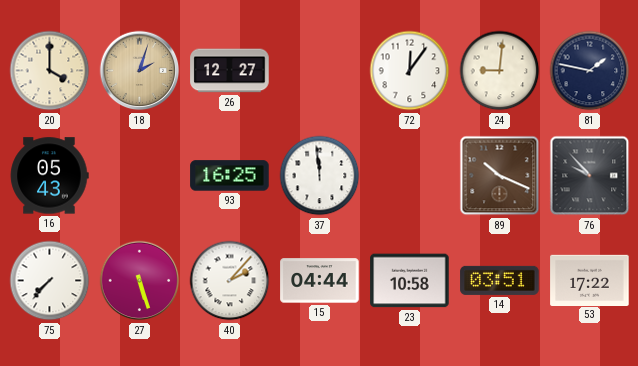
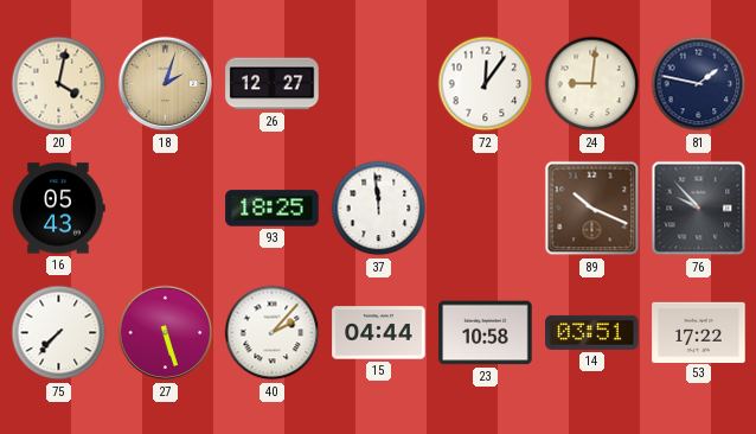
20: 4:00 -> 4:02 (59, 84)
93: 16:25 -> 18:25 (273, 209)
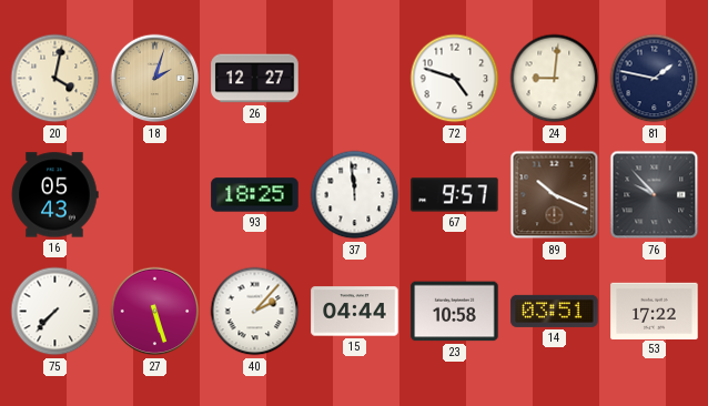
72: 12:06 -> 4:48 (455, 79)
67: none -> 9:57 (455, 195)
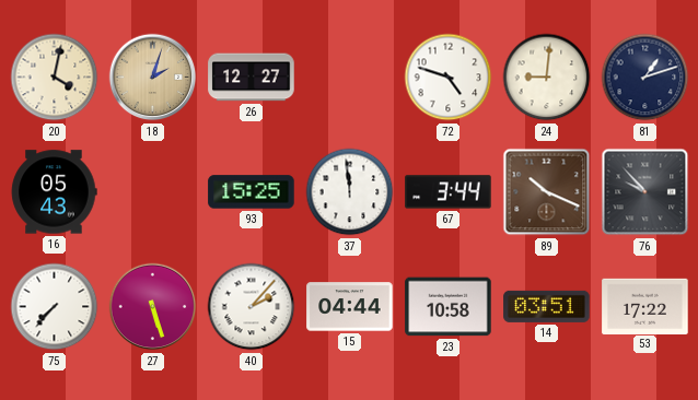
81: 1:47 -> 1:12 (645, 78)
93: 18:25 -> 15:25 (252, 192)
67: 9:57 -> 3:44 (449, 192)
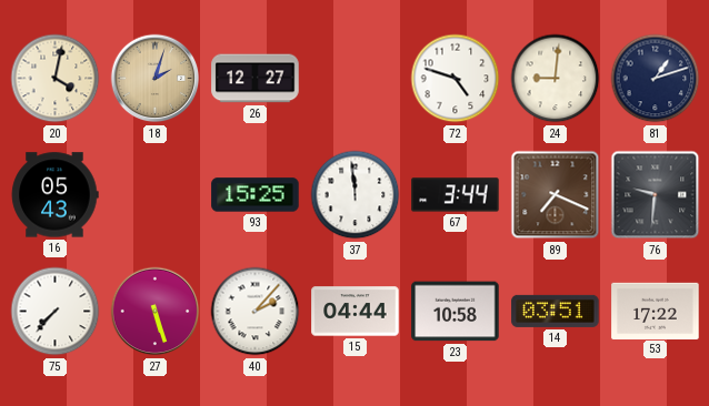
89: 10:19 -> 7:19 (556, 195)
76: 9:53 -> 9:31 (656, 195)
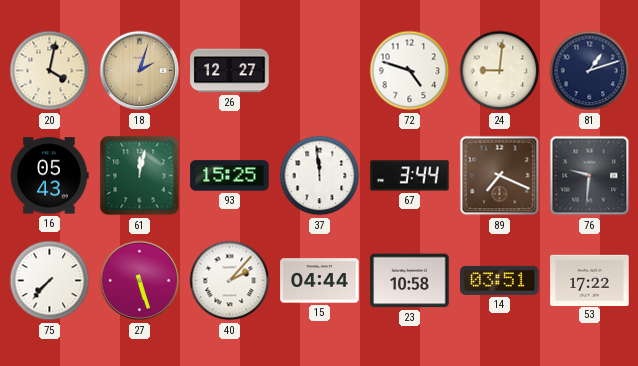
61: none -> 12:02 (140, 176)
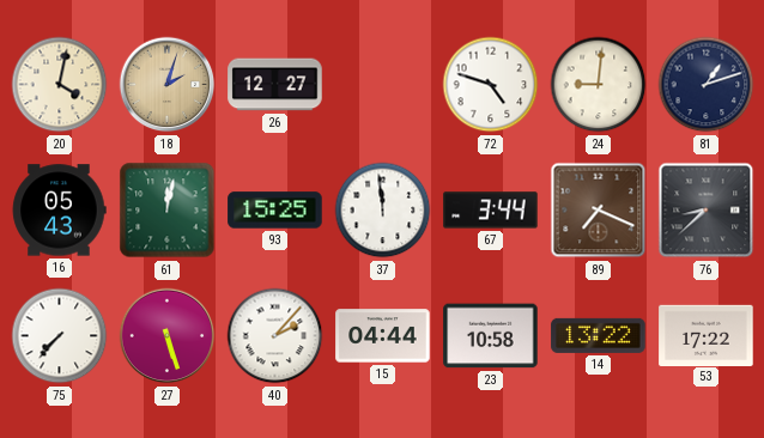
76: 9:31 -> 8:38 (707, 211)
14: 03:51 -> 13:22 (599, 335)
